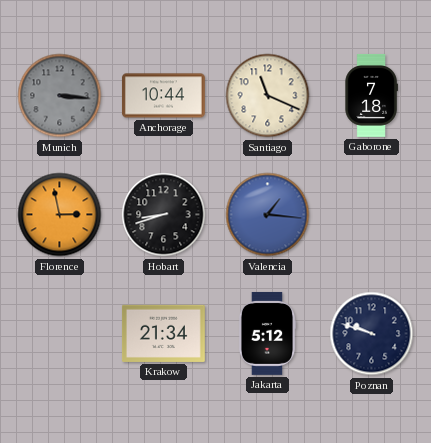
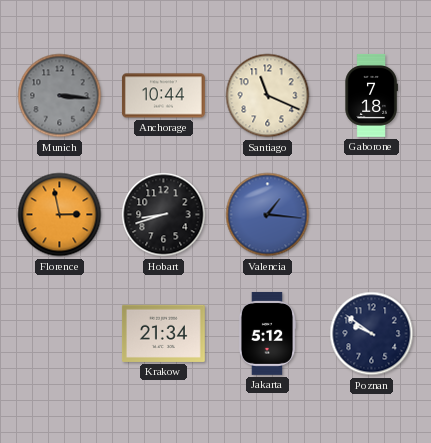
Poznan: 9:48 -> 9:51 (372, 334)
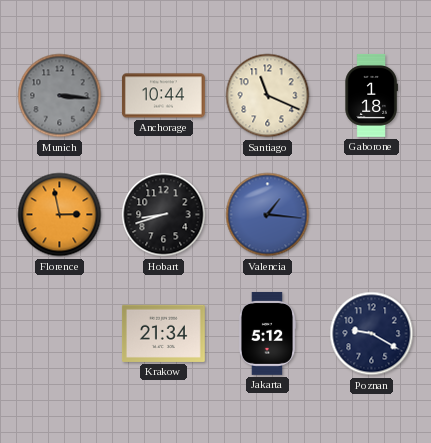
Gaborone: 7:18 -> 1:18 (371, 96)
Poznan: 9:51 -> 9:20 (372, 334)
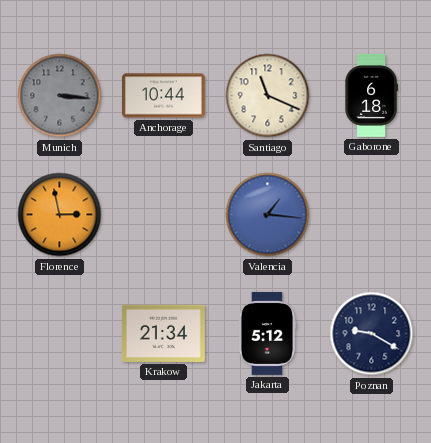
Gaborone: 1:18 -> 6:18 (371, 96)
Hobart: 8:42 -> none (164, 215)
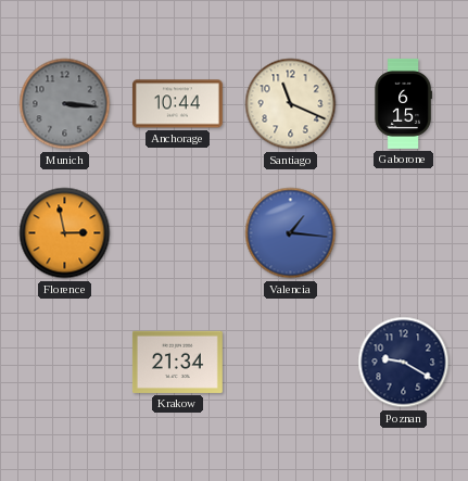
Gaborone: 6:18 -> 6:15 (403, 104)
Jakarta: 5:12 -> none (267, 333)
